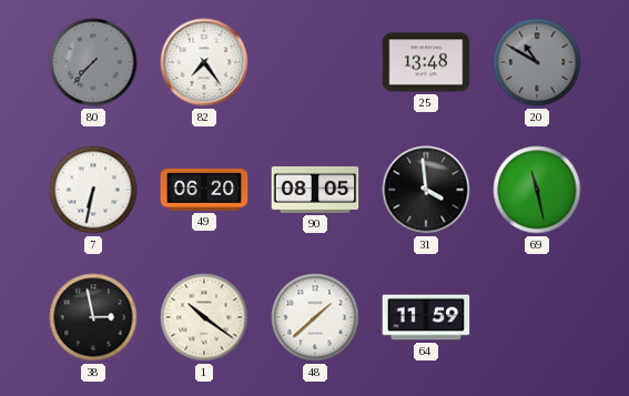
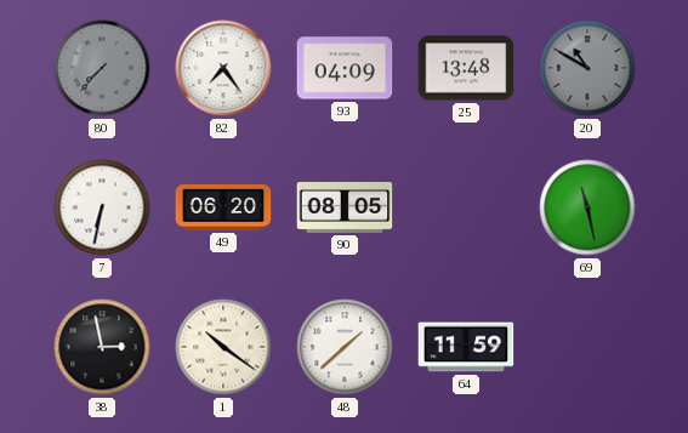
93: none -> 04:09 (345, 68)
31: 3:59 -> none (426, 190)
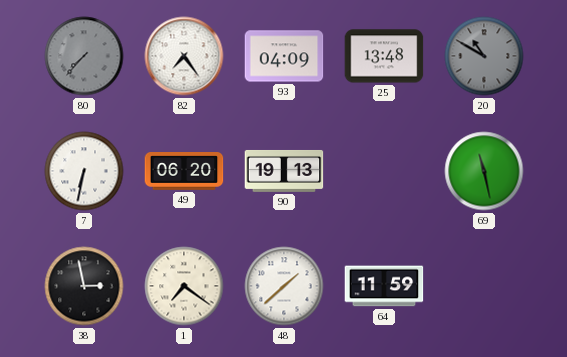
90: 08:05 -> 19:13 (284, 171)
1: 10:21 -> 7:21 (184, 286)
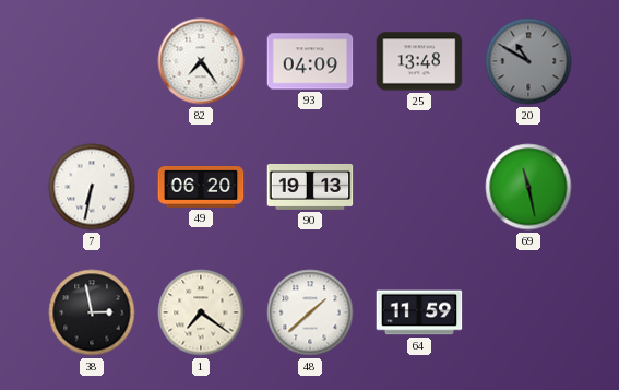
80: 7:37 -> none (84, 56)
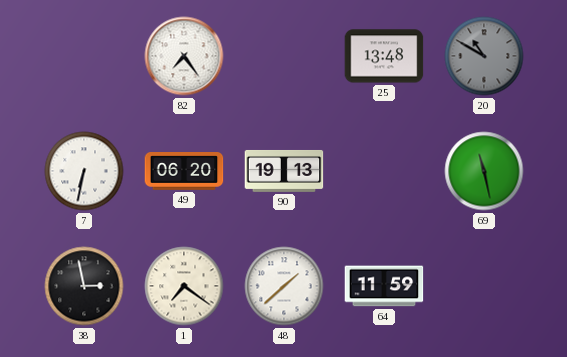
93: 04:09 -> none (310, 61)
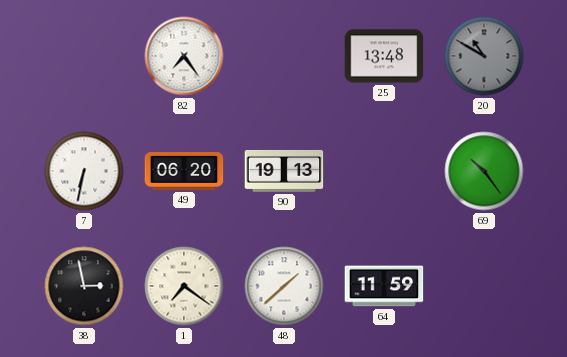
69: 11:28 -> 10:24 (484, 171)
